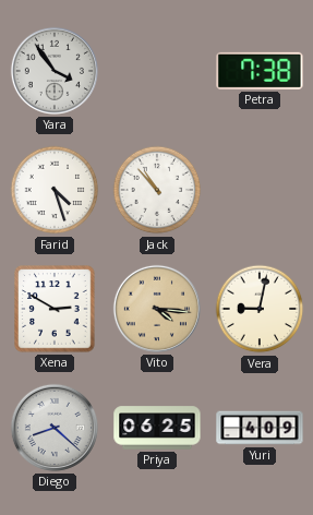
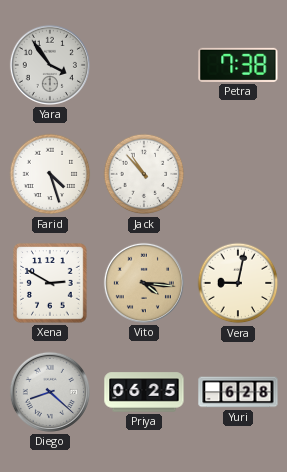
Yuri: 4:09 -> 6:28 (238, 392)
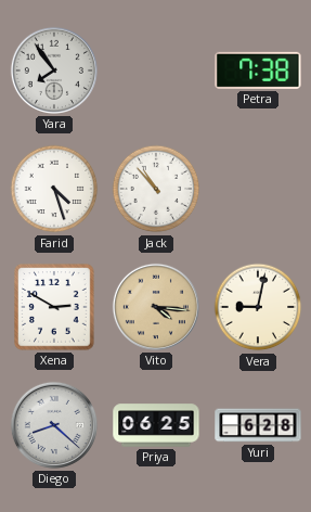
Yara: 3:54 -> 7:54 (54, 71)
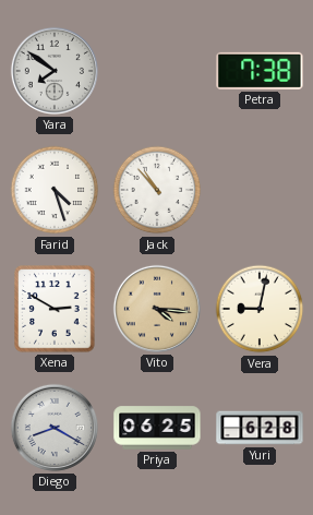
Yara: 7:54 -> 7:51 (55, 71)
Diego: 8:22 -> 8:20 (55, 428)
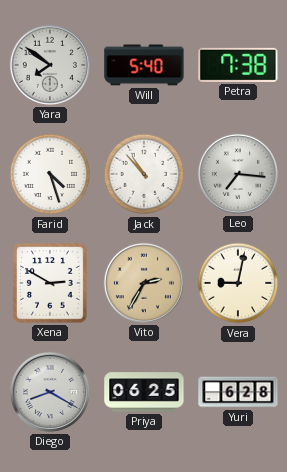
Will: none -> 5:40 (144, 65)
Leo: none -> 7:16 (238, 174)
Vito: 4:16 -> 2:35 (144, 283)
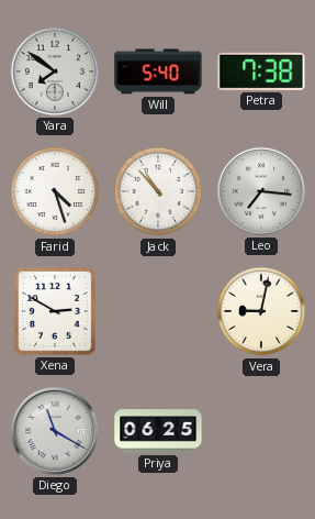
Vito: 2:35 -> none (144, 283)
Diego: 8:20 -> 11:20 (55, 431)
Yuri: 6:28 -> none (238, 392)
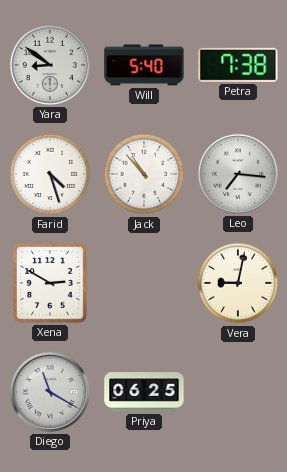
Yara: 7:51 -> 8:51 (50, 65)
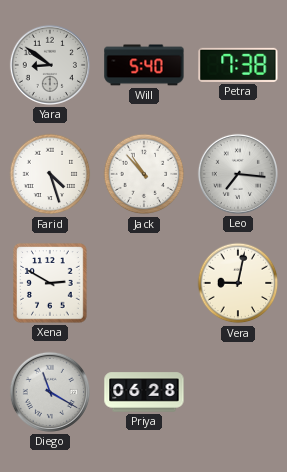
Priya: 06:25 -> 06:28 (144, 392)
